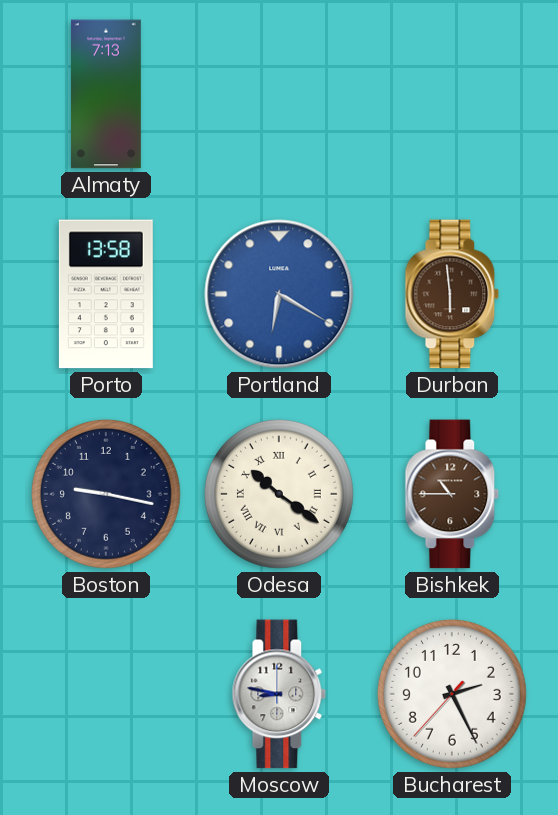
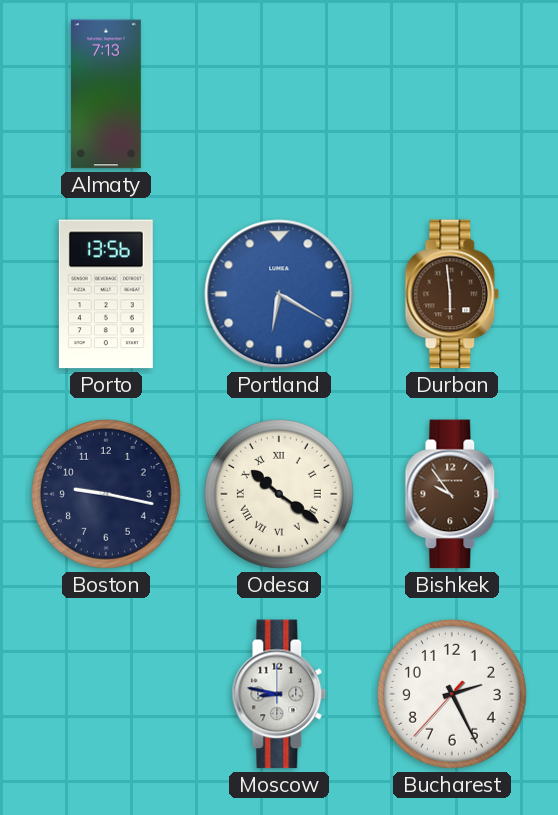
Porto: 13:58 -> 13:56 (106, 294)
Bishkek: 10:45 -> 9:54 (452, 494)
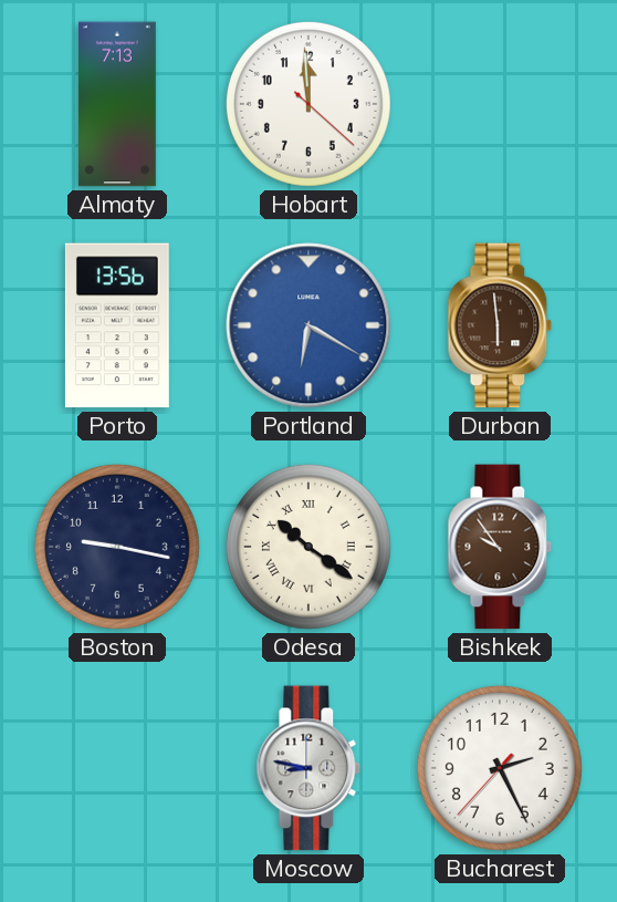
Hobart: none -> 11:59 (308, 104)
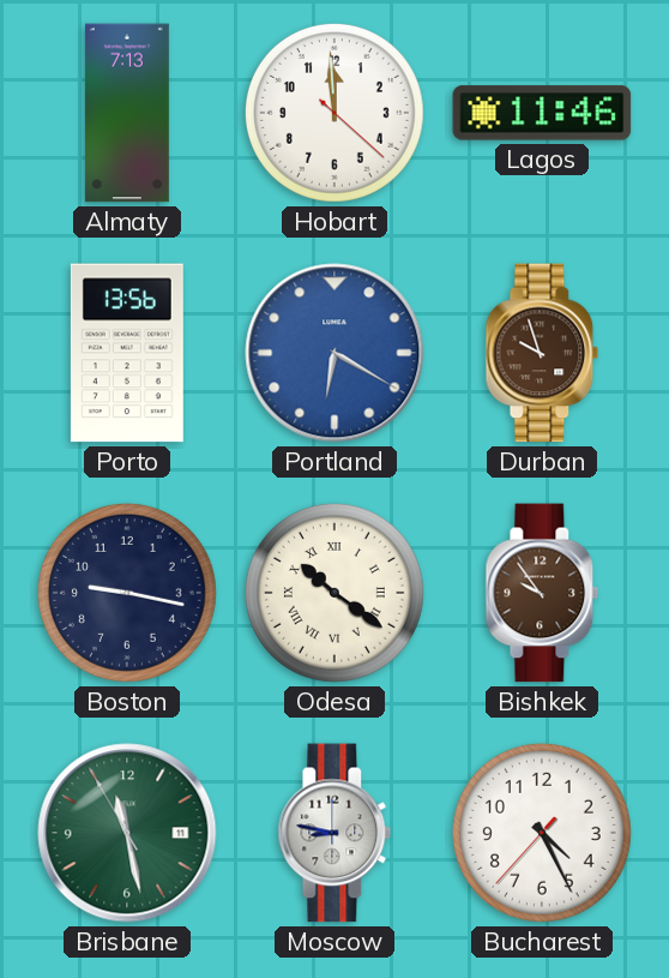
Lagos: none -> 11:46 (542, 113)
Durban: 5:59 -> 9:57 (542, 353)
Brisbane: none -> 11:27 (127, 833)
Bucharest: 2:25 -> 4:25 (542, 833)
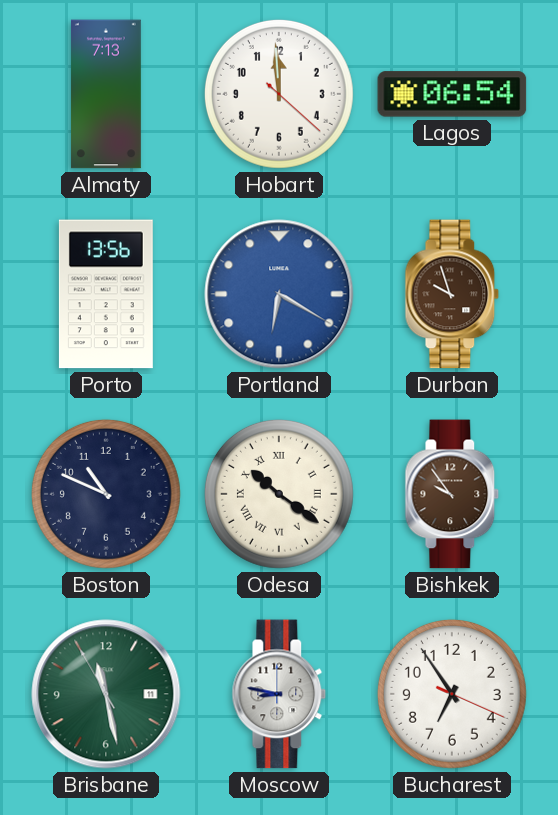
Lagos: 11:46 -> 06:54 (452, 94)
Boston: 9:17 -> 10:49 (106, 494)
Bucharest: 4:25 -> 6:54 (452, 694)
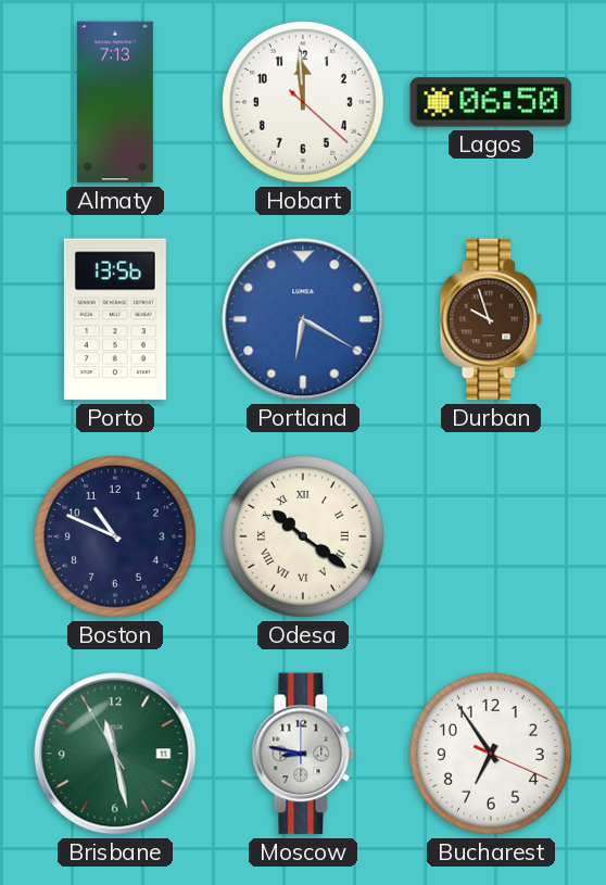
Lagos: 06:54 -> 06:50 (491, 102)
Bishkek: 9:54 -> none (452, 494)
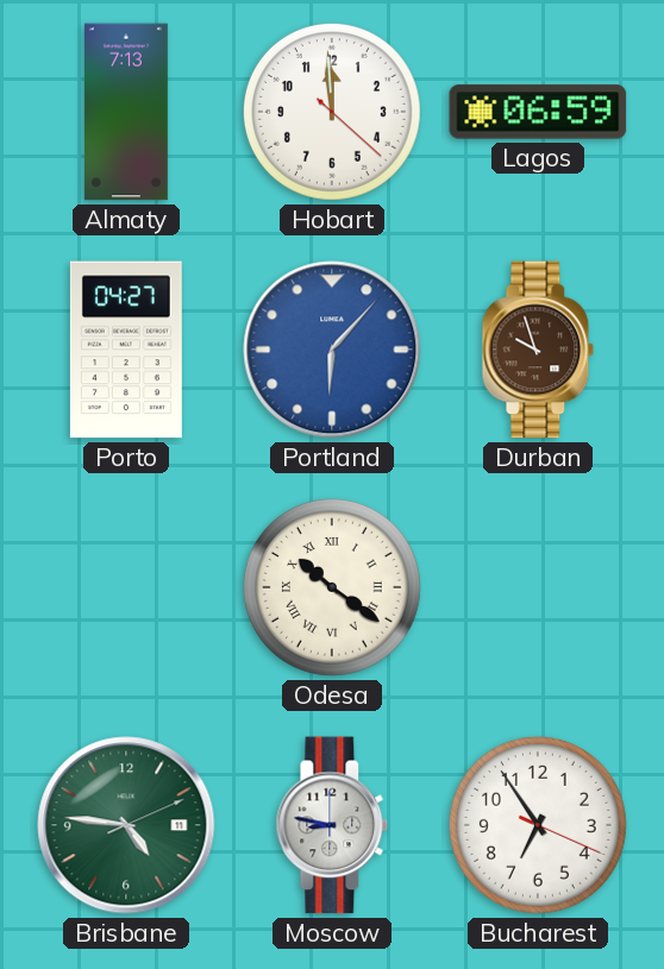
Lagos: 06:50 -> 06:59 (538, 112)
Porto: 13:56 -> 04:27 (126, 350)
Portland: 6:20 -> 6:07 (332, 350)
Boston: 10:49 -> none (115, 536)
Brisbane: 11:27 -> 4:46 (126, 825)
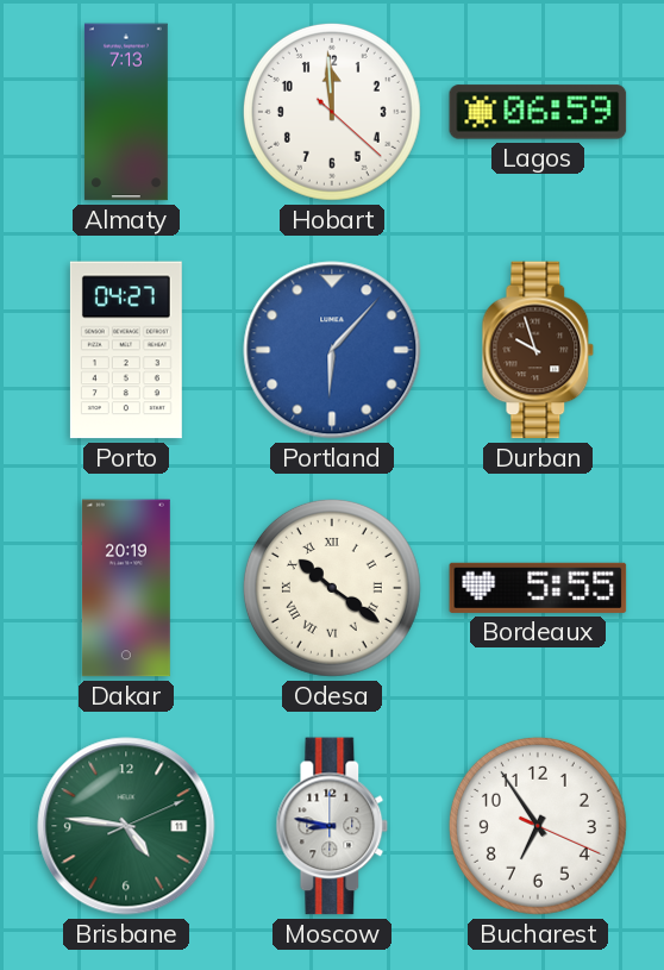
Dakar: none -> 20:19 (126, 588)
Bordeaux: none -> 5:55 (538, 588)
